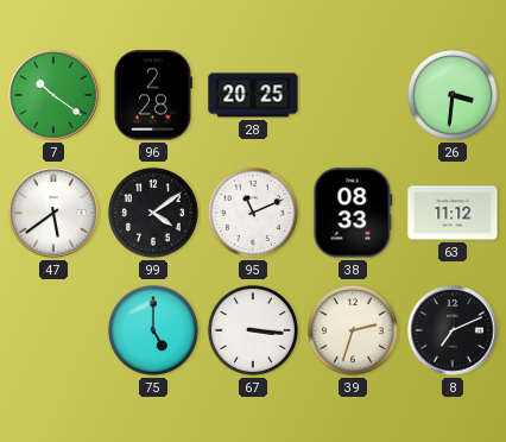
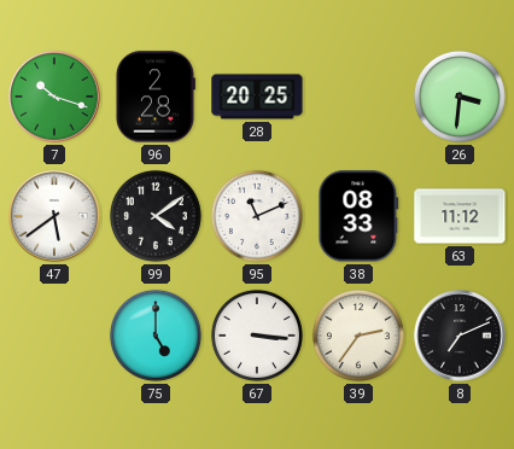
7: 10:21 -> 10:18 (54, 97)
39: 2:33 -> 2:36 (358, 336)
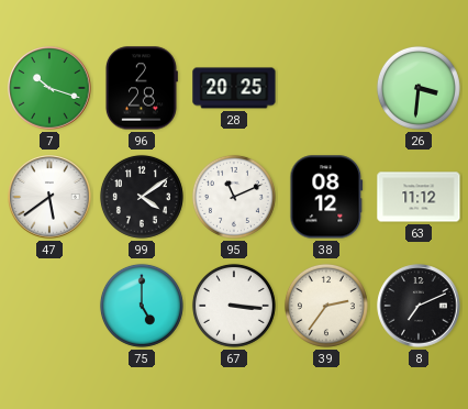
38: 08:33 -> 08:12 (326, 197)
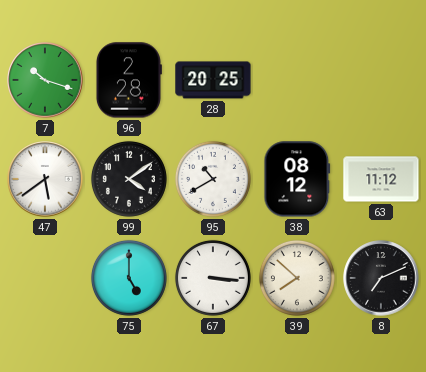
26: 3:31 -> none (419, 88)
95: 11:11 -> 10:40 (213, 179)
39: 2:36 -> 7:52 (297, 278)
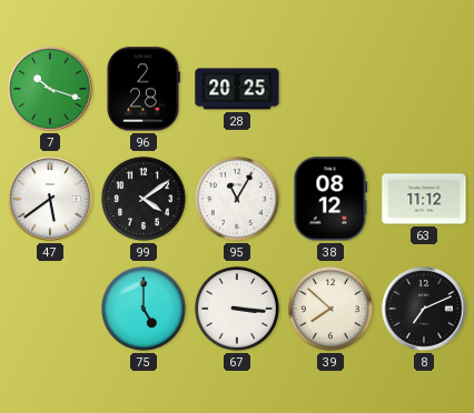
95: 10:40 -> 11:05 (237, 199)
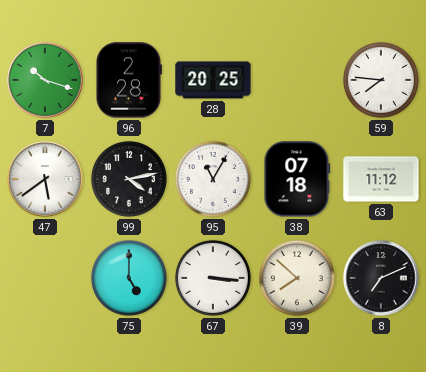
59: none -> 7:46 (381, 80)
99: 4:09 -> 4:13 (129, 179)
38: 08:12 -> 07:18 (297, 179)
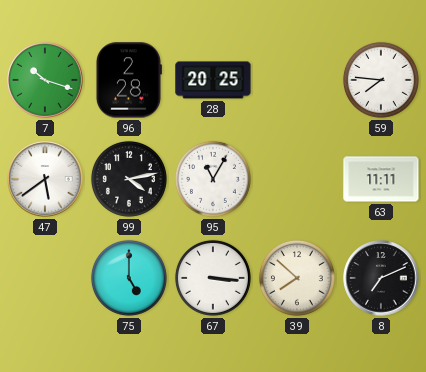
38: 07:18 -> none (297, 179)
63: 11:12 -> 11:11 (381, 179)
